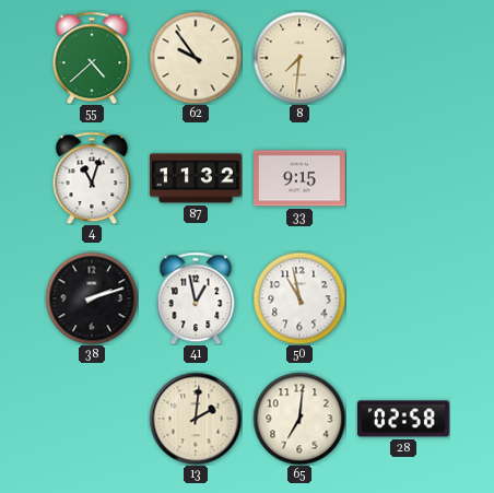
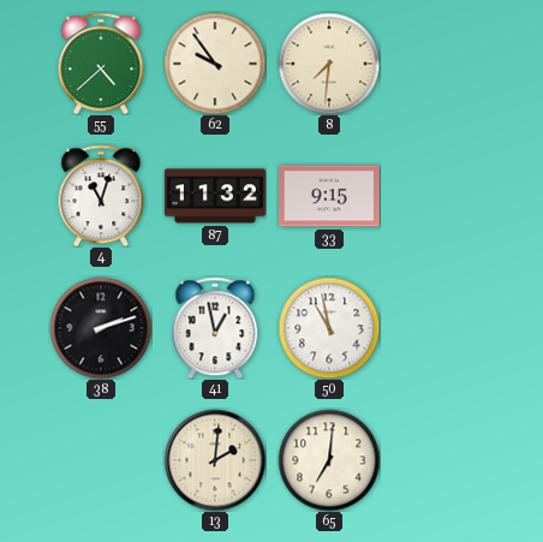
28: 02:58 -> none (404, 419)
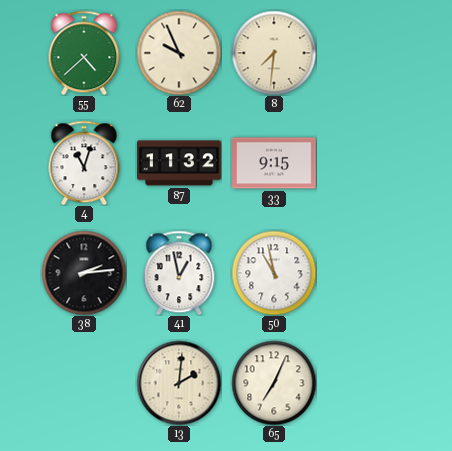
62: 9:54 -> 9:56 (179, 53)
38: 2:12 -> 2:14 (84, 273)
65: 7:01 -> 7:04 (274, 383)
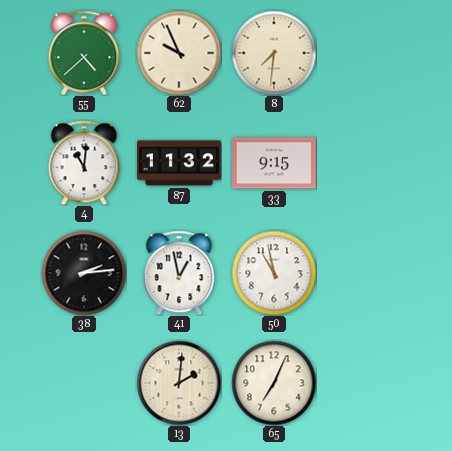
4: 11:03 -> 11:01 (84, 163)
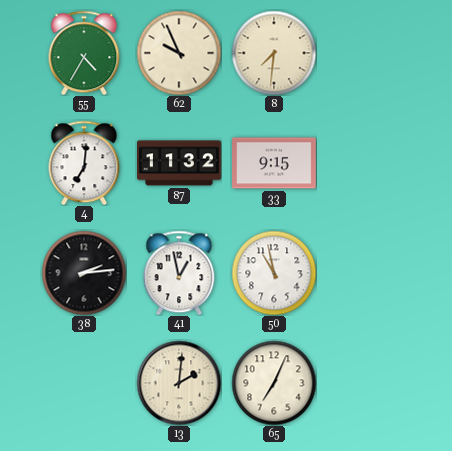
55: 4:38 -> 4:35 (84, 53)
4: 11:01 -> 7:01 (84, 163)
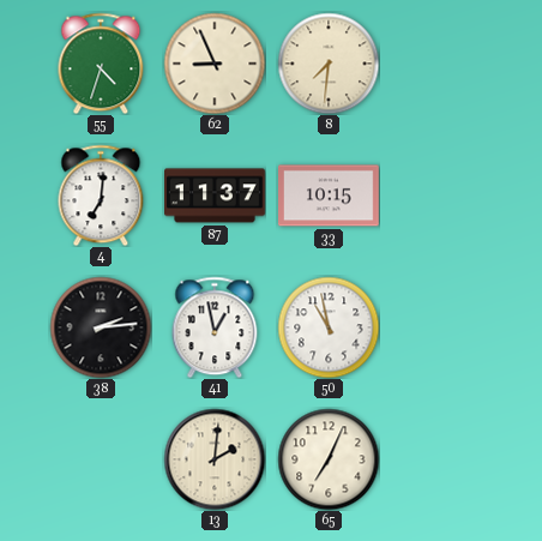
55: 4:35 -> 4:33 (101, 64)
62: 9:56 -> 8:56 (215, 64)
87: 11:32 -> 11:37 (216, 196)
33: 9:15 -> 10:15 (330, 196)
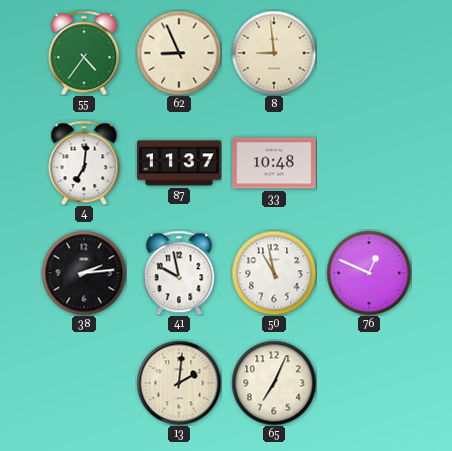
55: 4:33 -> 4:36 (84, 53)
8: 7:31 -> 8:59 (274, 53)
33: 10:15 -> 10:48 (275, 163)
41: 12:58 -> 9:58 (179, 273)
76: none -> 12:49 (369, 273)
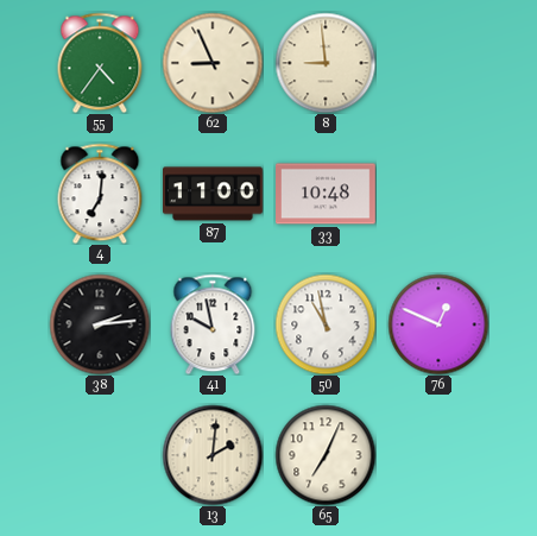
87: 11:37 -> 11:00 (214, 194)
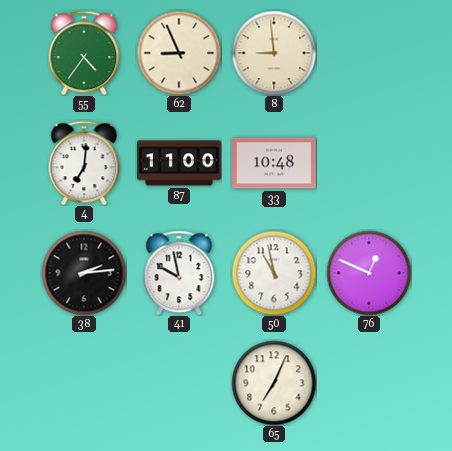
13: 2:01 -> none (213, 455)
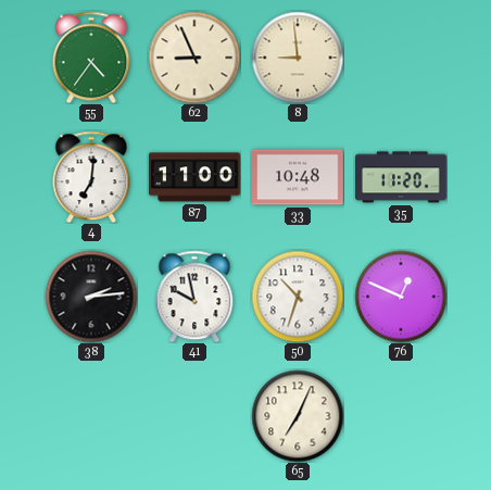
35: none -> 11:20 (402, 177)
50: 10:58 -> 10:33 (298, 297)
